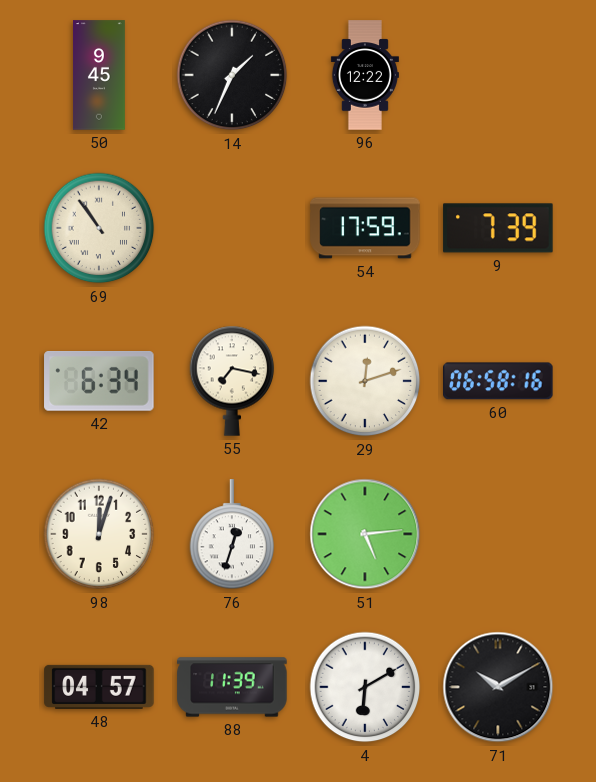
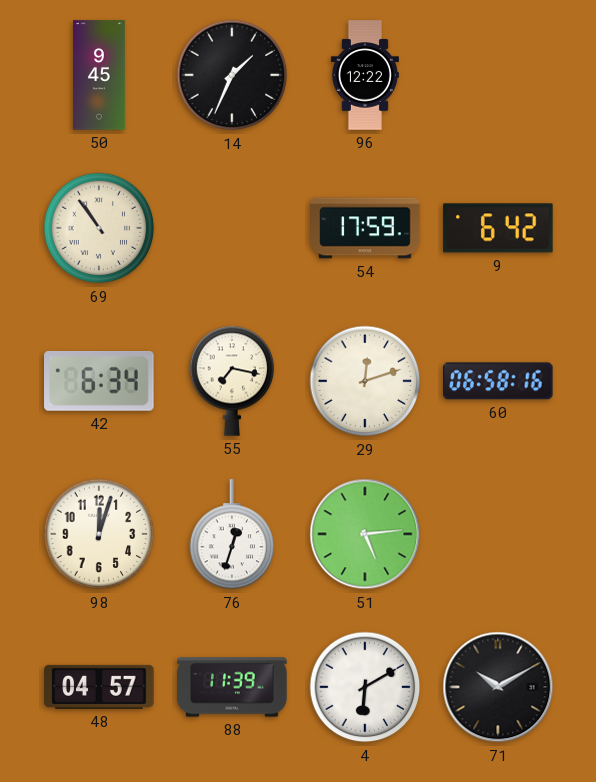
9: 7:39 -> 6:42 (498, 228)
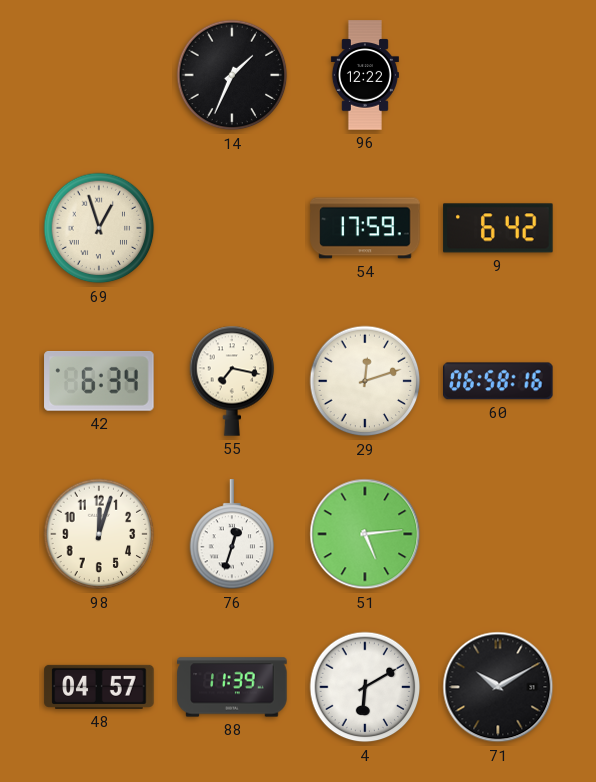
50: 9:45 -> none (100, 75)
69: 10:54 -> 12:57 (99, 228)
